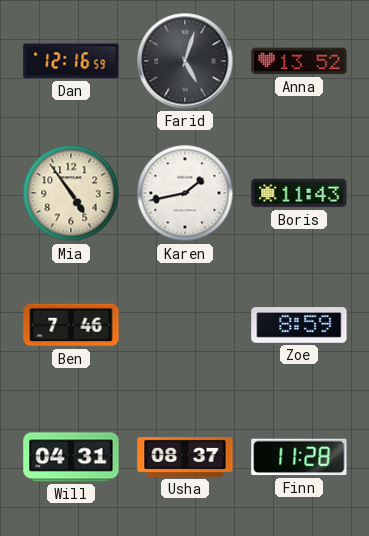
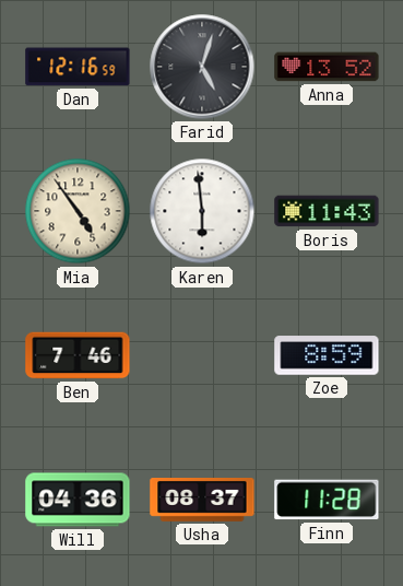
Karen: 1:43 -> 5:59 (202, 211)
Will: 04:31 -> 04:36 (78, 500)
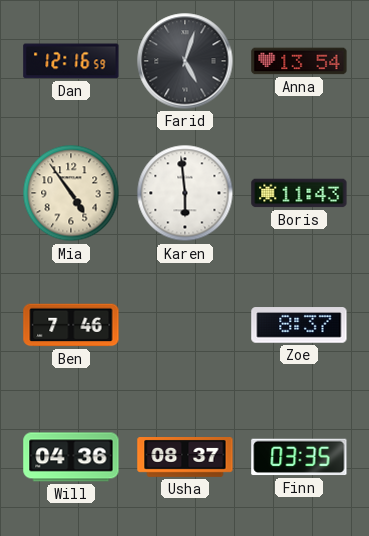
Anna: 13:52 -> 13:54 (299, 61)
Zoe: 8:59 -> 8:37 (299, 325)
Finn: 11:28 -> 03:35 (299, 457)
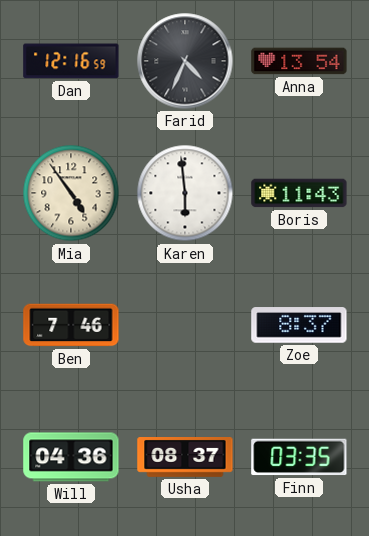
Farid: 5:03 -> 4:34 (185, 61)
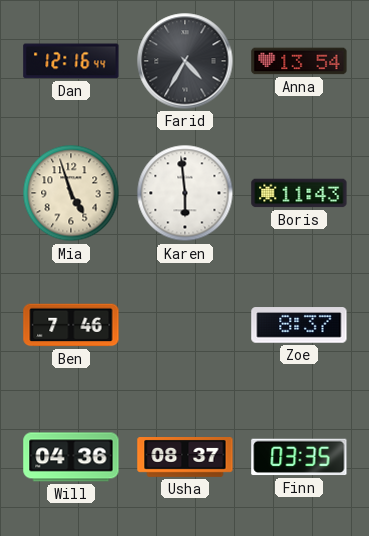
Dan: 12:16:59 -> 12:16:44 (71, 61)
Farid: 4:34 -> 4:35 (185, 61)
Mia: 4:54 -> 4:57 (71, 193)
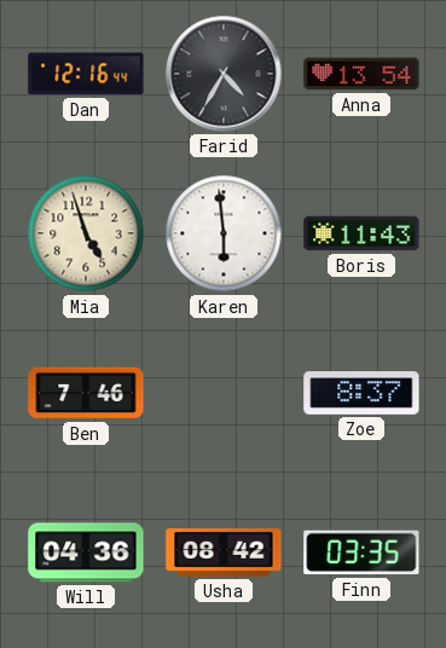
Usha: 08:37 -> 08:42 (224, 554)
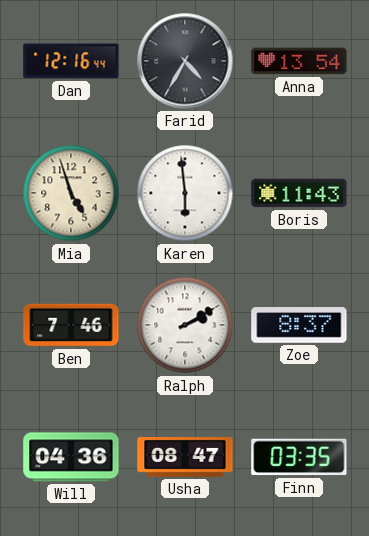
Ralph: none -> 2:10 (185, 325)
Usha: 08:42 -> 08:47 (185, 458)
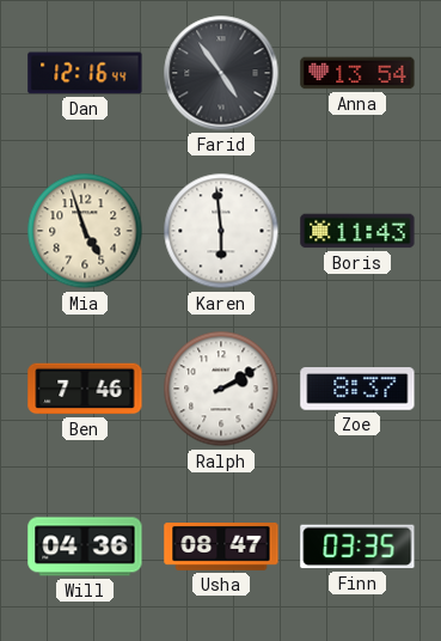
Farid: 4:35 -> 4:54 (221, 73)
